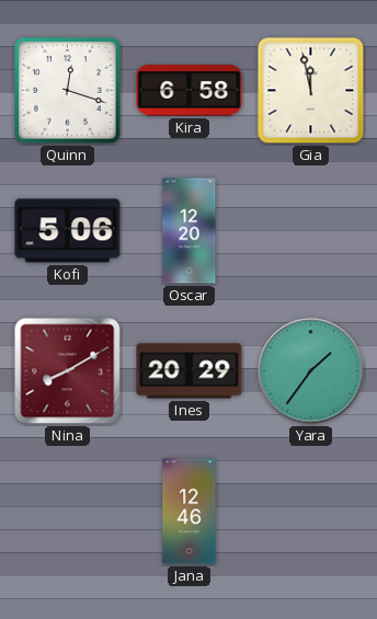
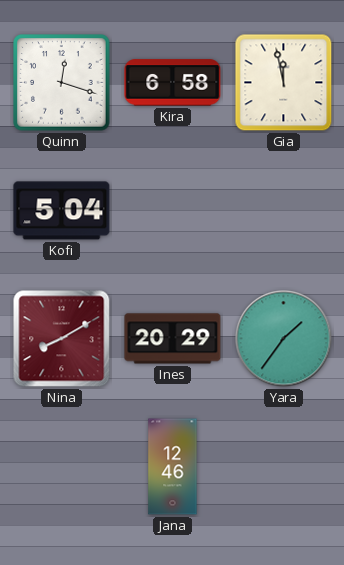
Kofi: 5:06 -> 5:04 (62, 211)
Oscar: 12:20 -> none (190, 231)
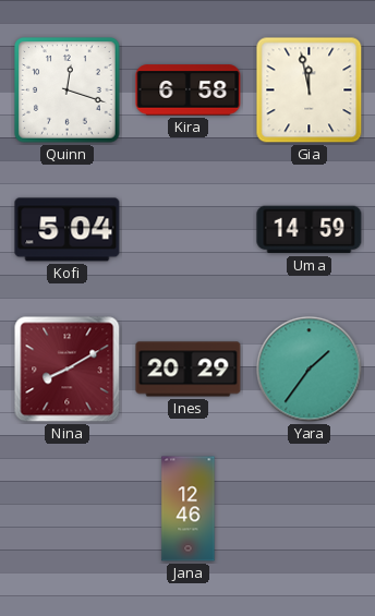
Uma: none -> 14:59 (310, 230)
